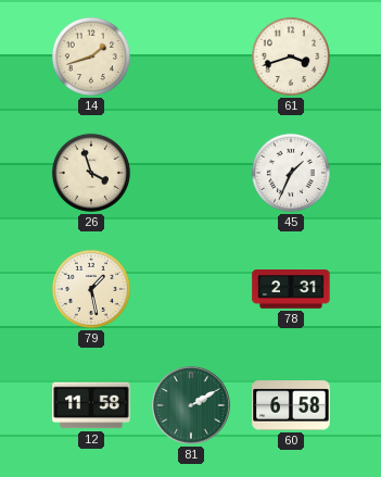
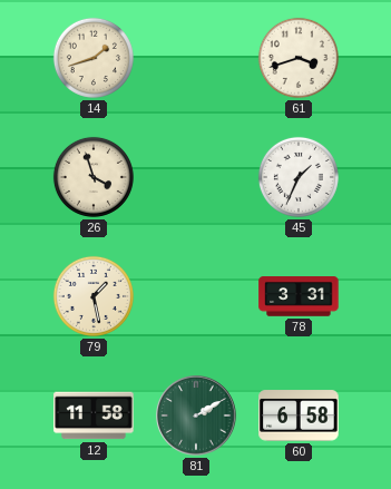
78: 2:31 -> 3:31 (299, 296)
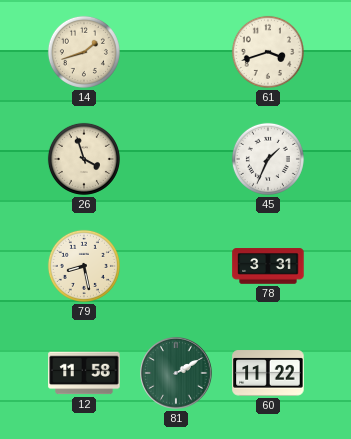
79: 1:28 -> 8:28 (84, 266)
60: 6:58 -> 11:22 (268, 373)
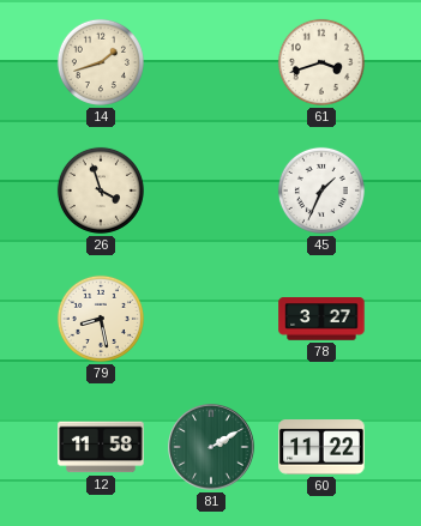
78: 3:31 -> 3:27 (321, 319)
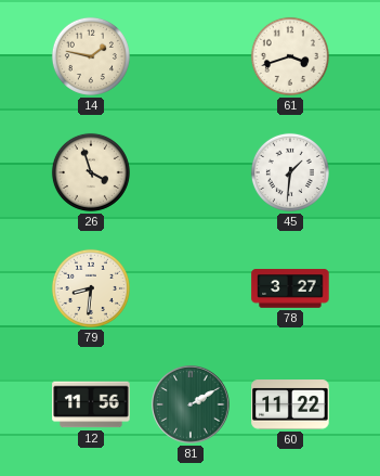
14: 1:42 -> 1:47 (91, 56)
45: 1:34 -> 1:31 (290, 172)
79: 8:28 -> 8:31 (91, 288)
12: 11:58 -> 11:56 (91, 404)
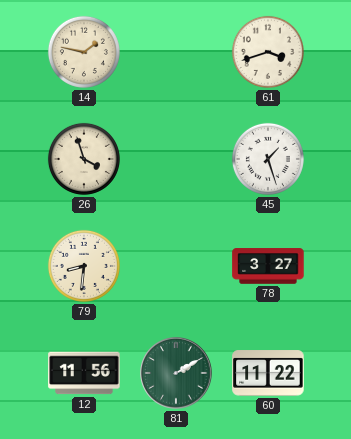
45: 1:31 -> 1:27 (268, 159)
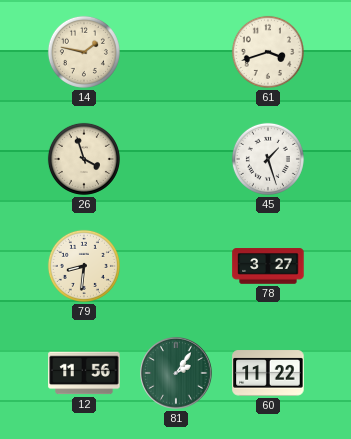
81: 2:10 -> 2:06 (176, 373)
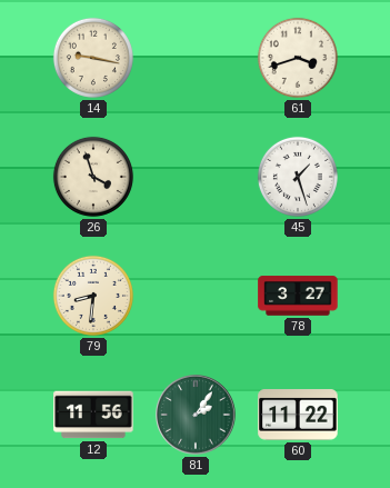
14: 1:47 -> 9:17 (93, 58)
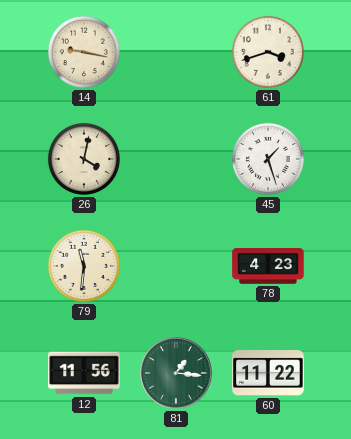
26: 3:57 -> 4:02 (84, 159)
79: 8:31 -> 11:31 (84, 266)
78: 3:27 -> 4:23 (268, 266)
81: 2:06 -> 1:16 (176, 373)
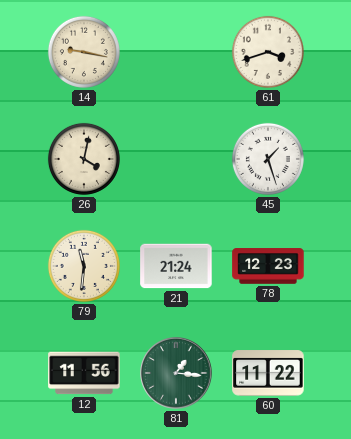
21: none -> 21:24 (176, 266)
78: 4:23 -> 12:23 (268, 266)
